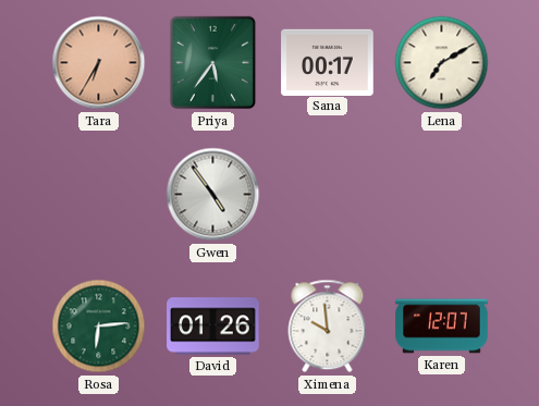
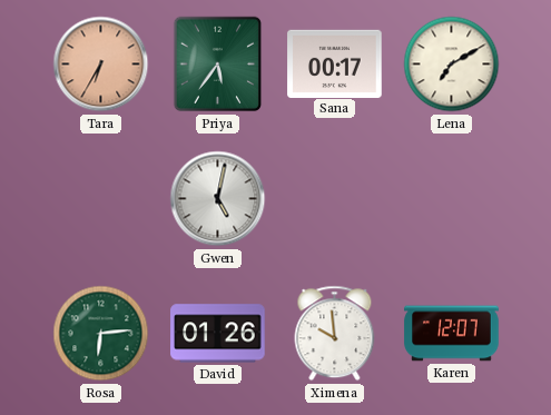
Gwen: 4:54 -> 5:02 (218, 199)
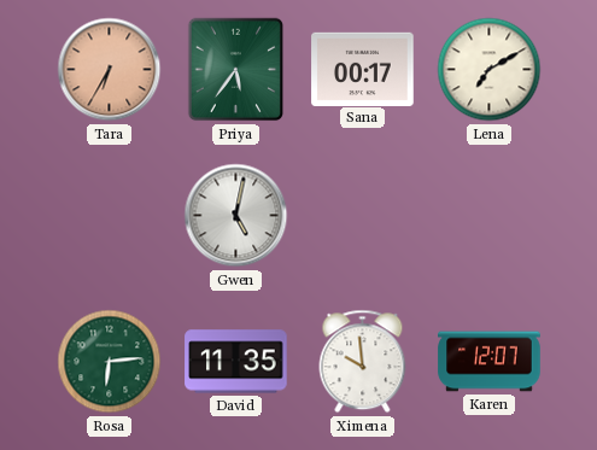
David: 01:26 -> 11:35 (236, 362)
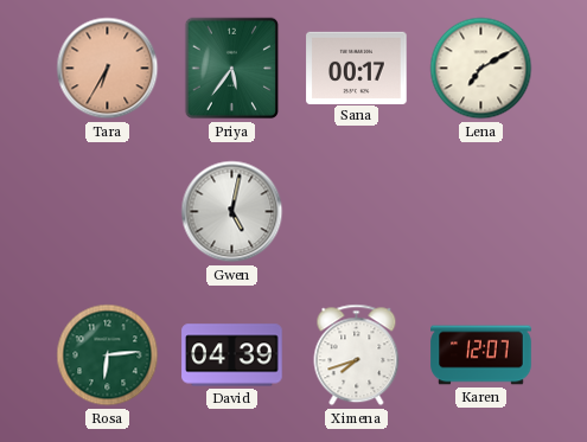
David: 11:35 -> 04:39 (232, 355)
Ximena: 9:59 -> 7:42 (357, 355)
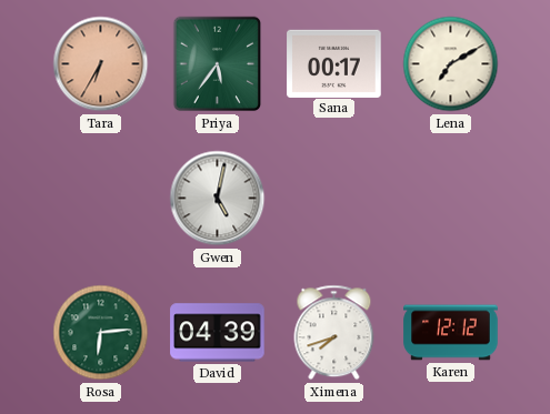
Karen: 12:07 -> 12:12 (451, 333)
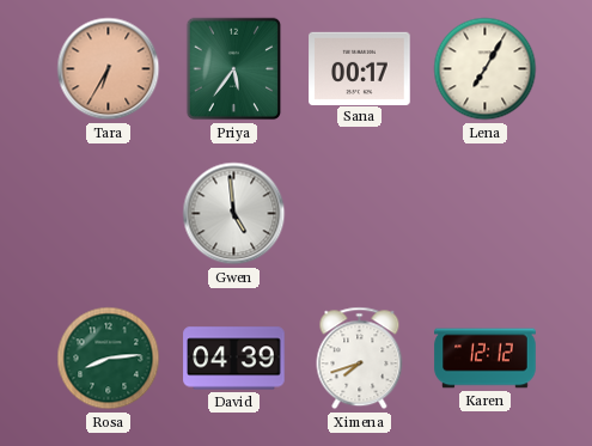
Lena: 7:10 -> 7:05 (486, 69)
Gwen: 5:02 -> 4:59 (234, 214)
Rosa: 6:14 -> 8:14 (109, 359)
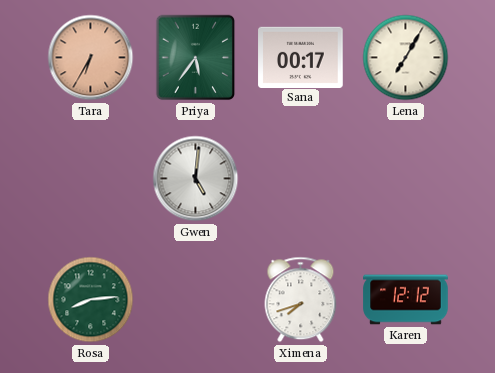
Gwen: 4:59 -> 5:01 (196, 179)
David: 04:39 -> none (234, 359)
